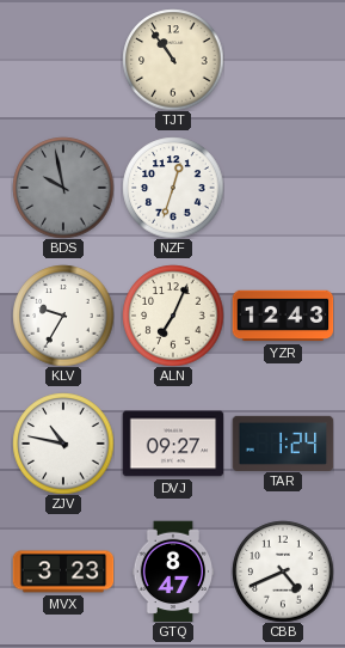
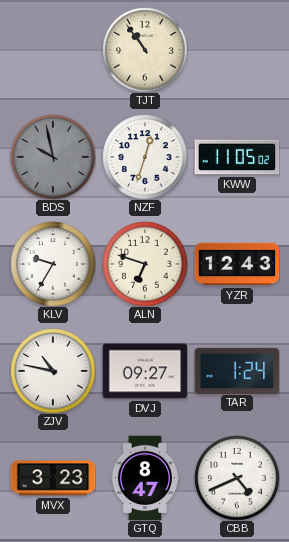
KWW: none -> 11:05 (237, 157)
ALN: 7:04 -> 6:48 (145, 264)
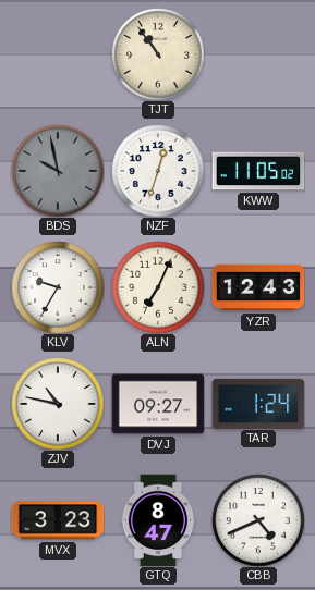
ALN: 6:48 -> 7:04 (158, 287)
